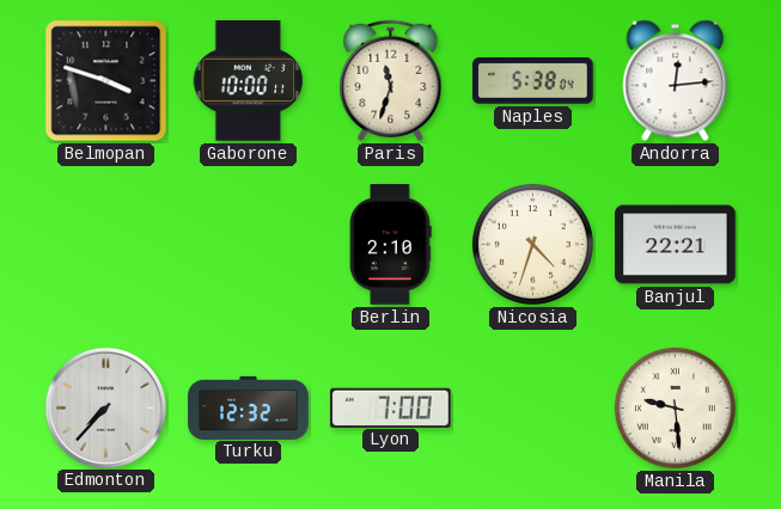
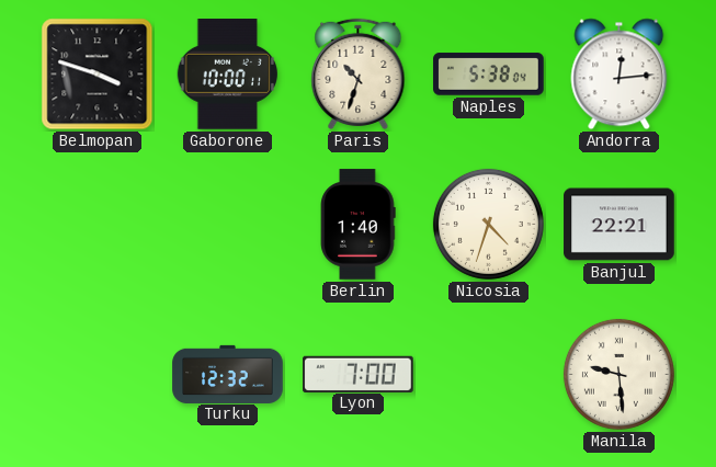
Paris: 11:33 -> 10:33 (359, 73)
Berlin: 2:10 -> 1:40 (359, 225)
Edmonton: 7:37 -> none (105, 407)
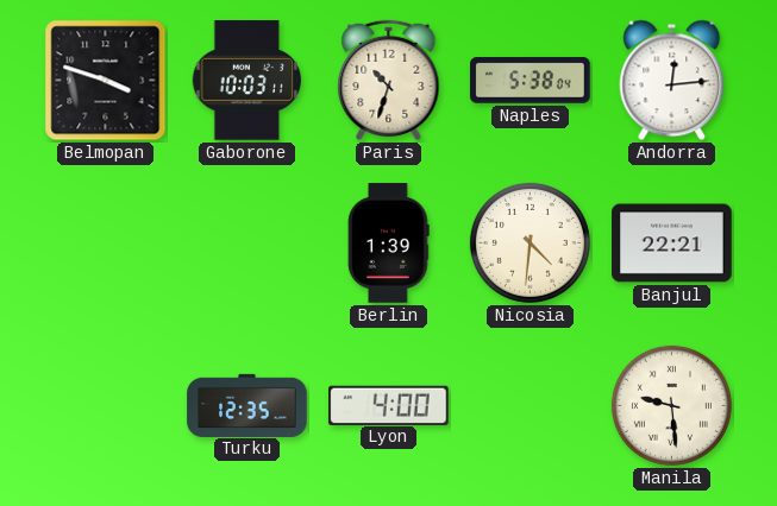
Gaborone: 10:00 -> 10:03 (246, 81)
Berlin: 1:40 -> 1:39 (389, 243)
Nicosia: 4:33 -> 4:31 (530, 242)
Turku: 12:32 -> 12:35 (247, 405)
Lyon: 7:00 -> 4:00 (389, 405)
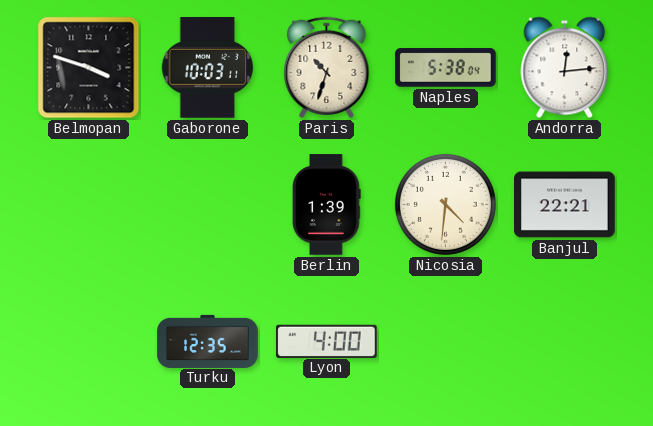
Manila: 9:29 -> none (671, 405)
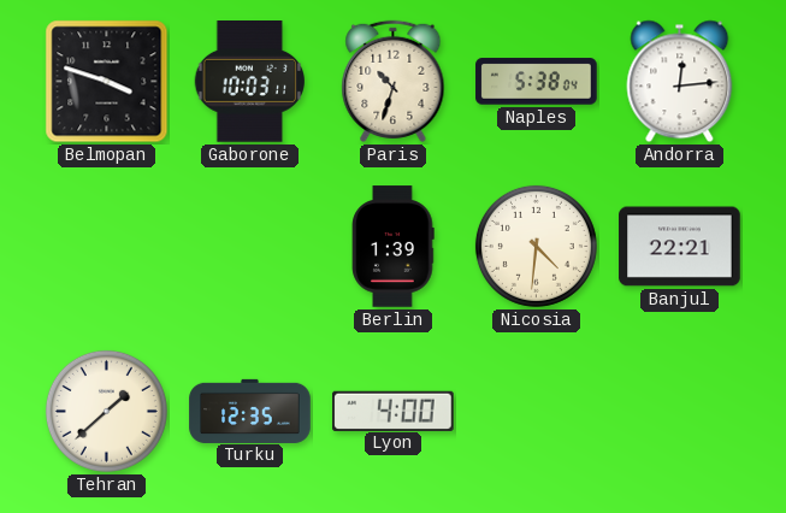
Tehran: none -> 1:38 (106, 411)
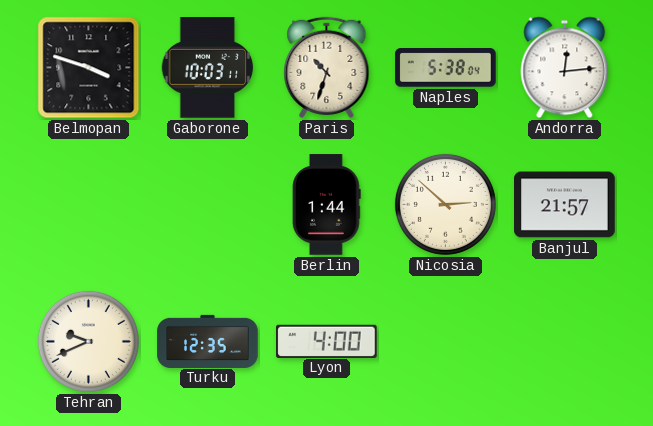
Berlin: 1:39 -> 1:44 (327, 205)
Nicosia: 4:31 -> 2:52 (445, 204)
Banjul: 22:21 -> 21:57 (565, 205)
Tehran: 1:38 -> 9:41 (88, 341)
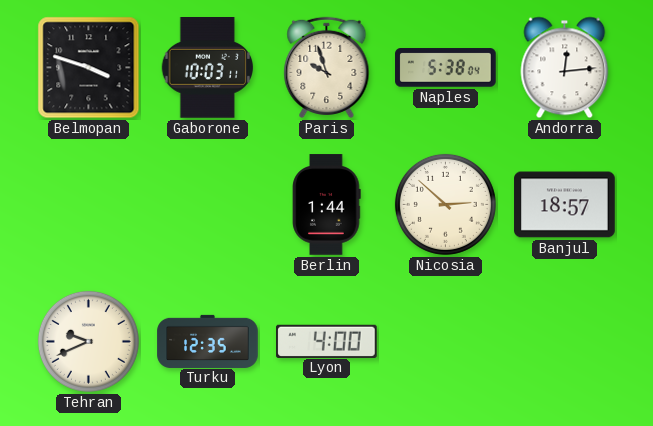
Paris: 10:33 -> 9:57 (327, 67)
Banjul: 21:57 -> 18:57 (565, 205)
